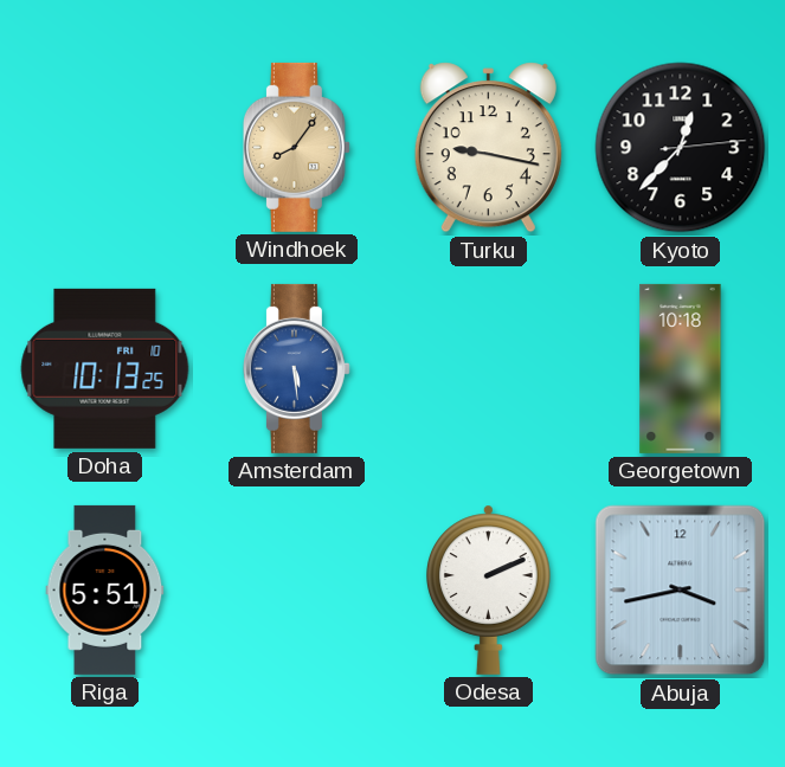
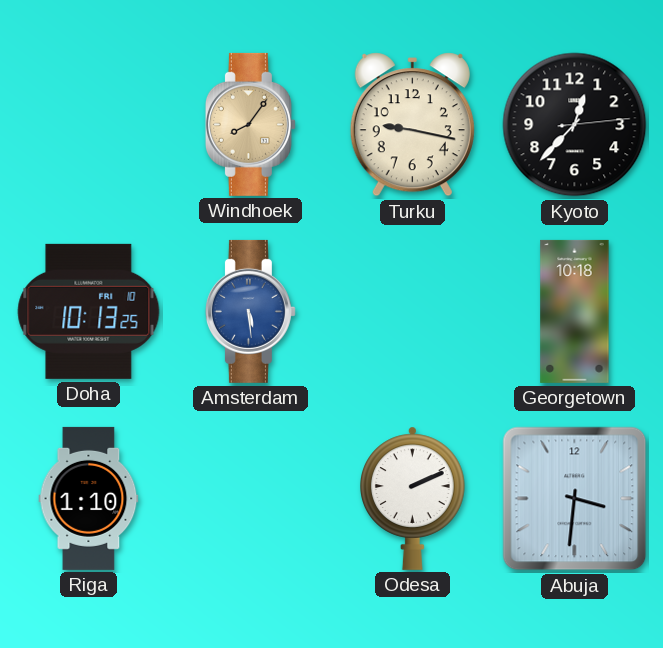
Riga: 5:51 -> 1:10 (89, 498)
Abuja: 3:43 -> 3:31 (575, 499)
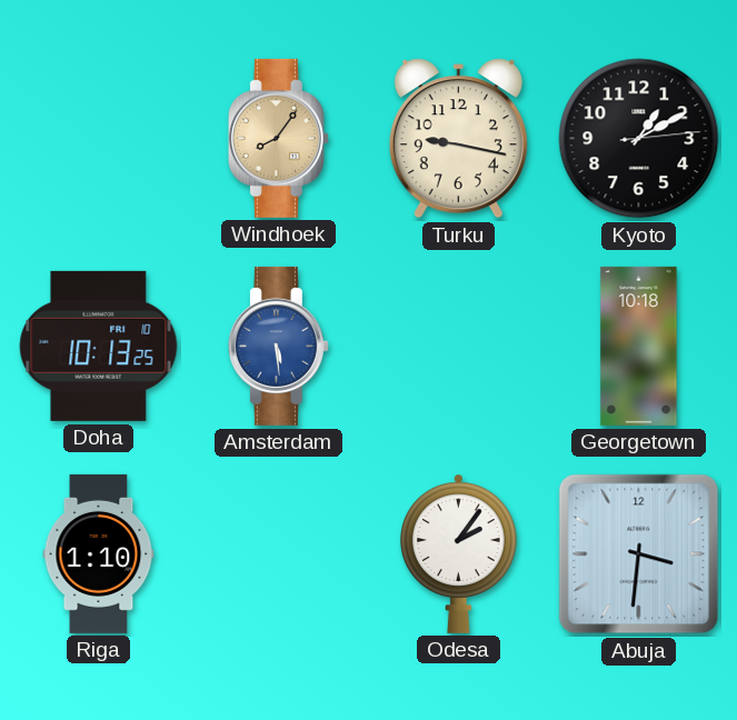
Kyoto: 12:37 -> 1:10 (639, 139)
Odesa: 2:11 -> 2:06 (459, 553)
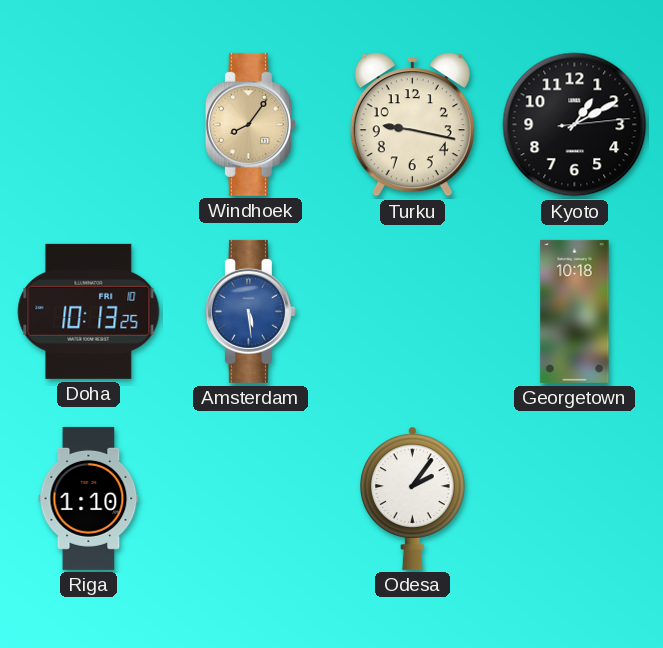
Abuja: 3:31 -> none (639, 554)
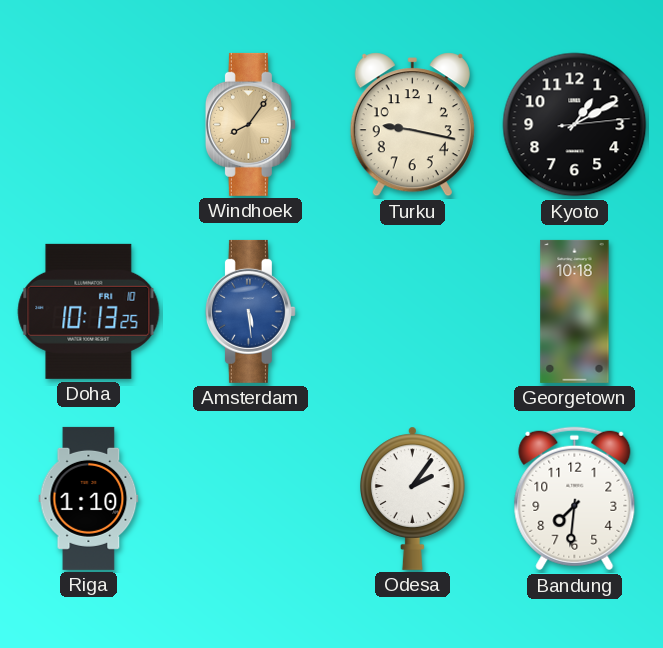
Bandung: none -> 7:31 (575, 499)
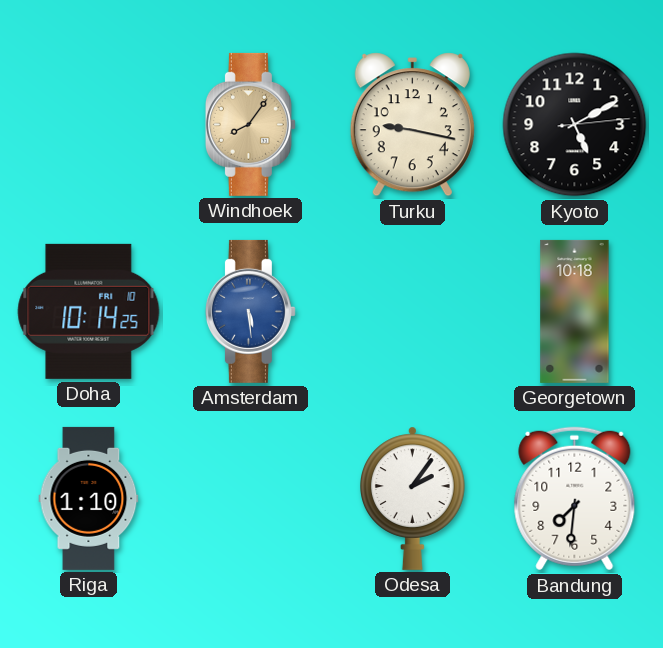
Kyoto: 1:10 -> 5:10 (575, 125)
Doha: 10:13 -> 10:14 (89, 311)
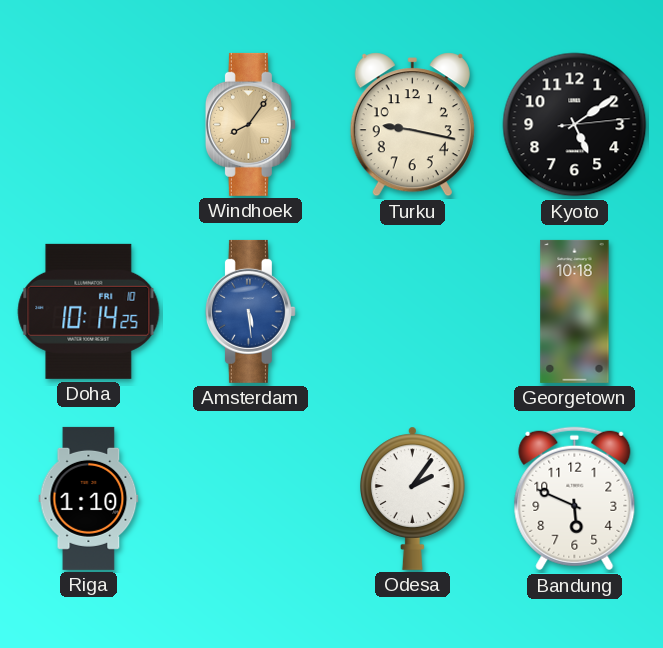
Kyoto: 5:10 -> 5:09 (575, 125)
Bandung: 7:31 -> 5:49 (575, 499)
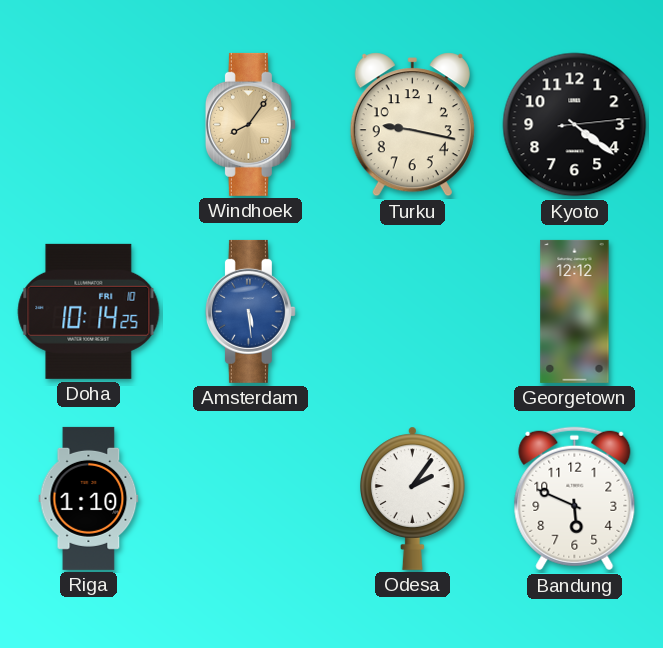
Kyoto: 5:09 -> 4:21 (575, 125)
Georgetown: 10:18 -> 12:12 (575, 311)
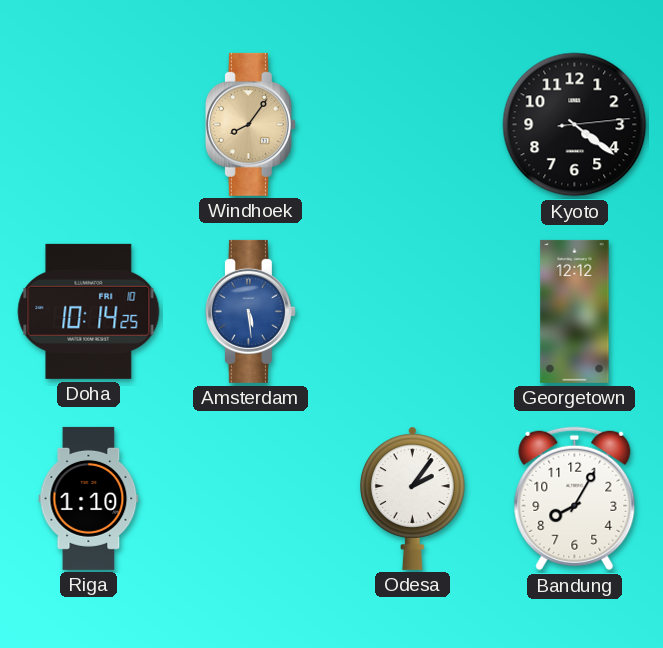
Turku: 9:17 -> none (412, 125)
Bandung: 5:49 -> 8:05 (575, 499)
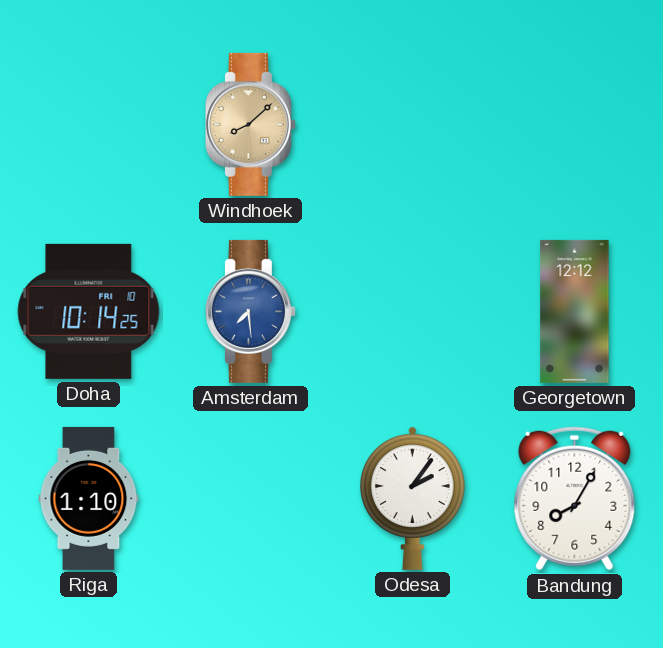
Windhoek: 8:06 -> 8:08 (250, 124)
Kyoto: 4:21 -> none (575, 125)
Amsterdam: 5:29 -> 7:29 (250, 311)
